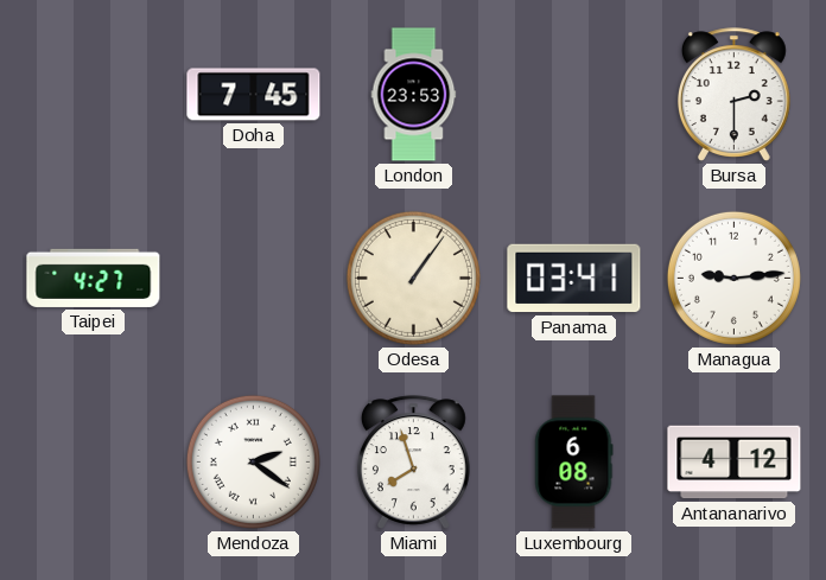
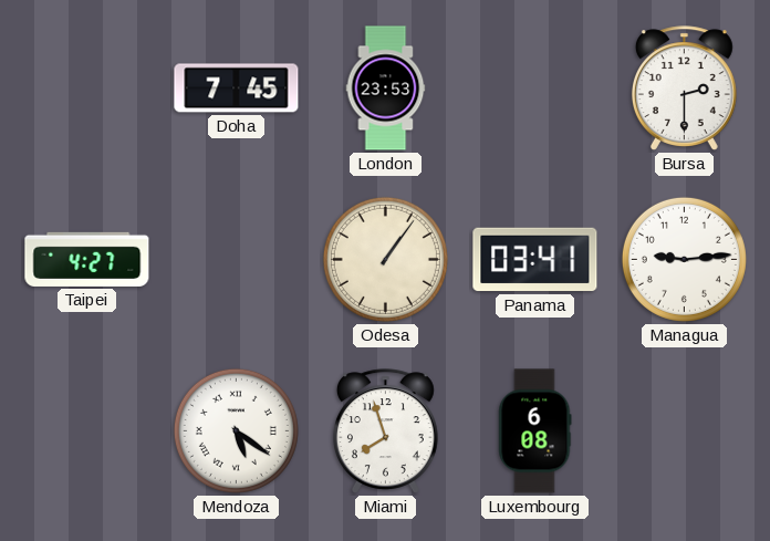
Mendoza: 2:21 -> 5:21 (236, 430)
Antananarivo: 4:12 -> none (735, 463)
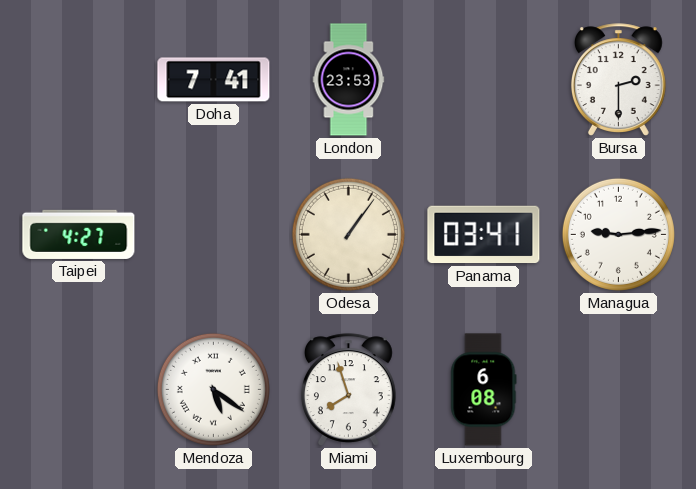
Doha: 7:45 -> 7:41 (214, 80)
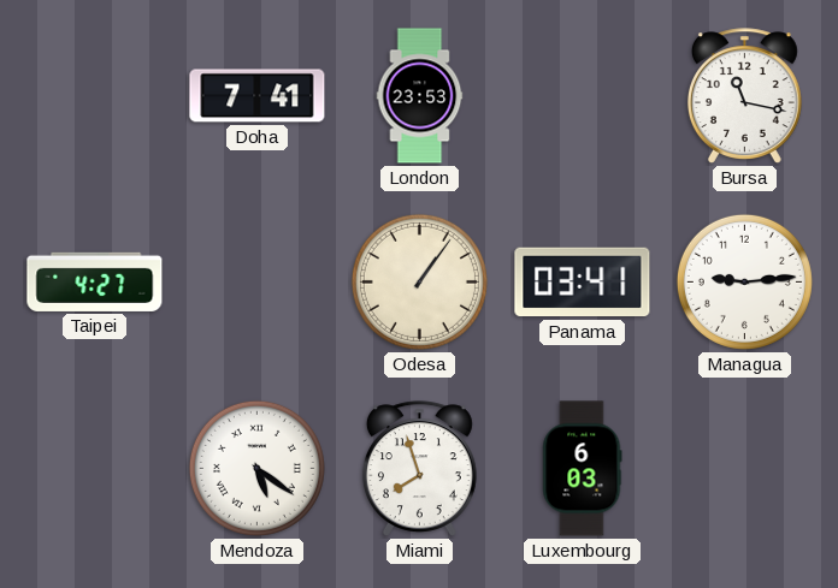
Bursa: 2:30 -> 11:17 (744, 96)
Luxembourg: 6:08 -> 6:03 (583, 469)
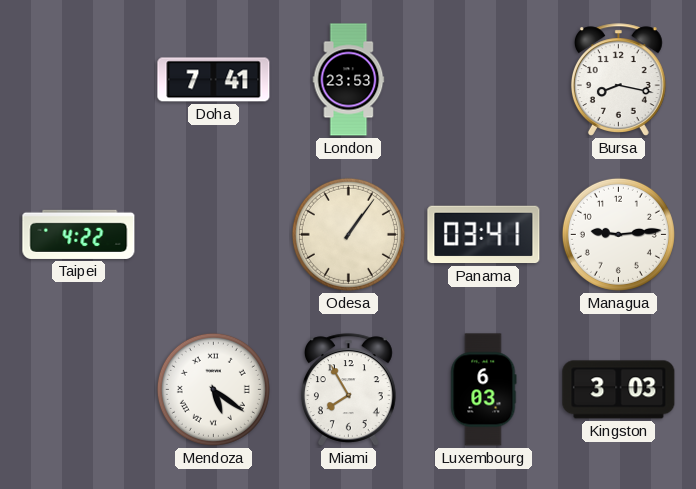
Bursa: 11:17 -> 8:17 (618, 80)
Taipei: 4:27 -> 4:22 (79, 234)
Miami: 7:57 -> 7:55 (348, 390)
Kingston: none -> 3:03 (619, 390)
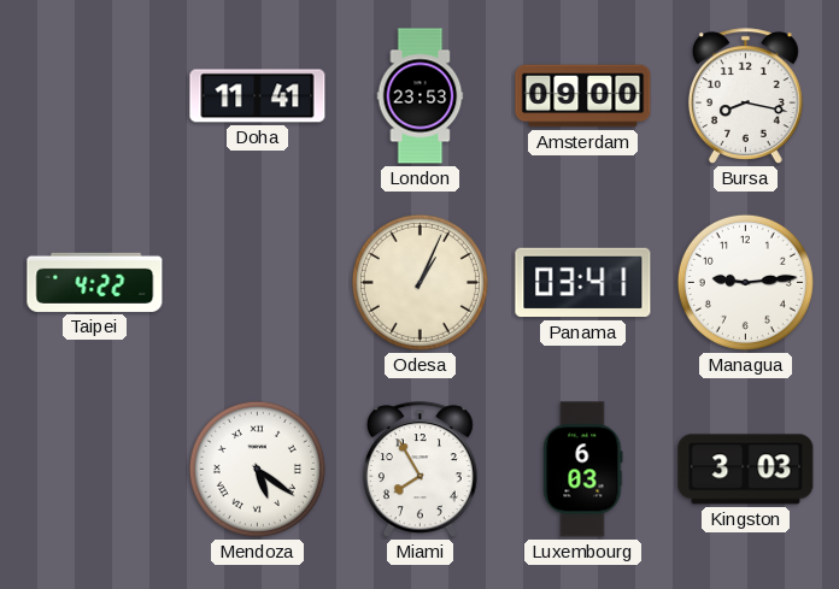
Doha: 7:41 -> 11:41 (258, 96)
Amsterdam: none -> 09:00 (583, 96)
Odesa: 1:06 -> 1:04 (419, 282)
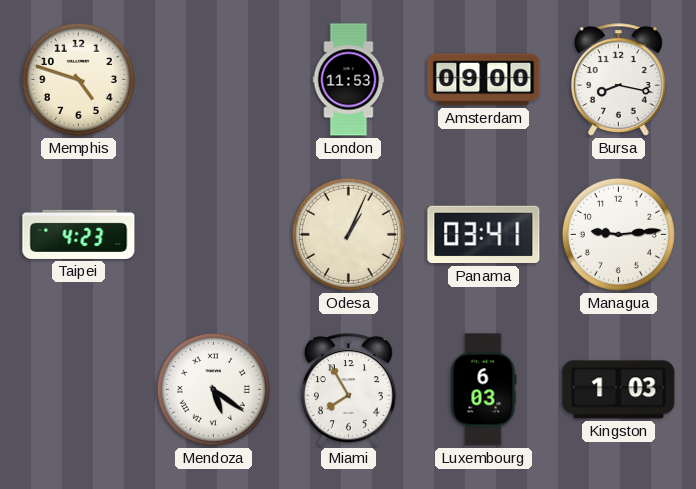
Memphis: none -> 4:48 (78, 79)
Doha: 11:41 -> none (258, 96)
London: 23:53 -> 11:53 (349, 80)
Taipei: 4:22 -> 4:23 (79, 234)
Kingston: 3:03 -> 1:03 (619, 390)
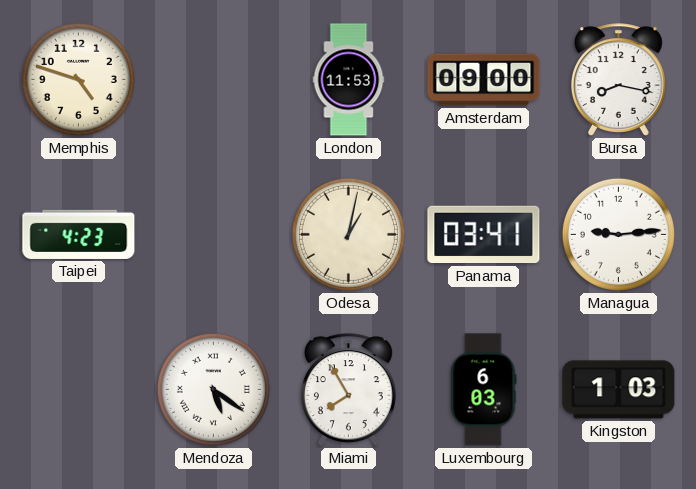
Odesa: 1:04 -> 1:02 (348, 234)
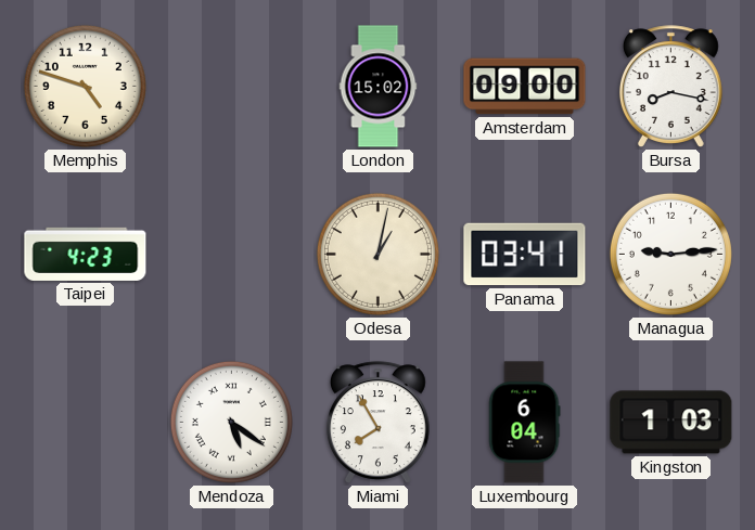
London: 11:53 -> 15:02 (379, 87)
Luxembourg: 6:03 -> 6:04 (525, 423)
